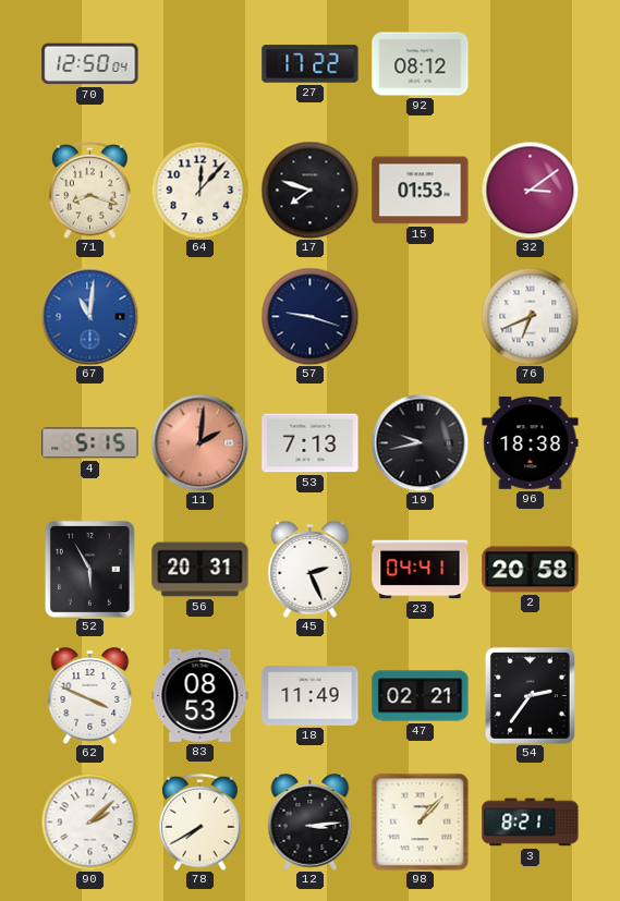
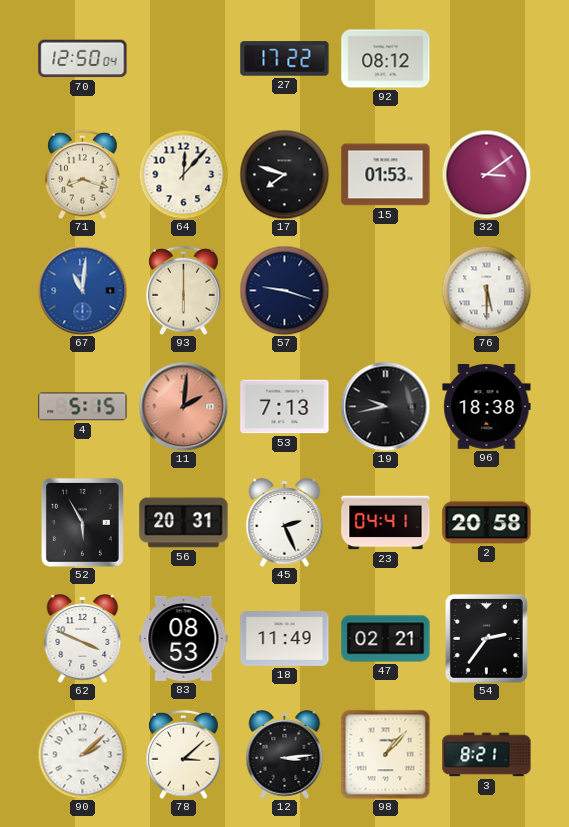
93: none -> 6:00 (184, 290)
76: 6:41 -> 5:30 (486, 290)
78: 7:40 -> 3:08 (184, 754)
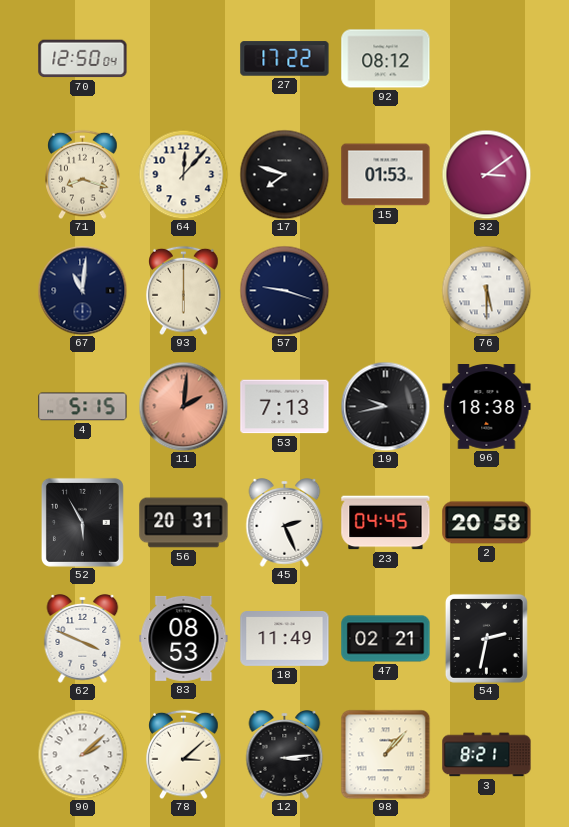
67 dial: blue -> navy (82, 290)
23: 04:41 -> 04:45 (386, 523)
54: 2:36 -> 2:32 (486, 638)
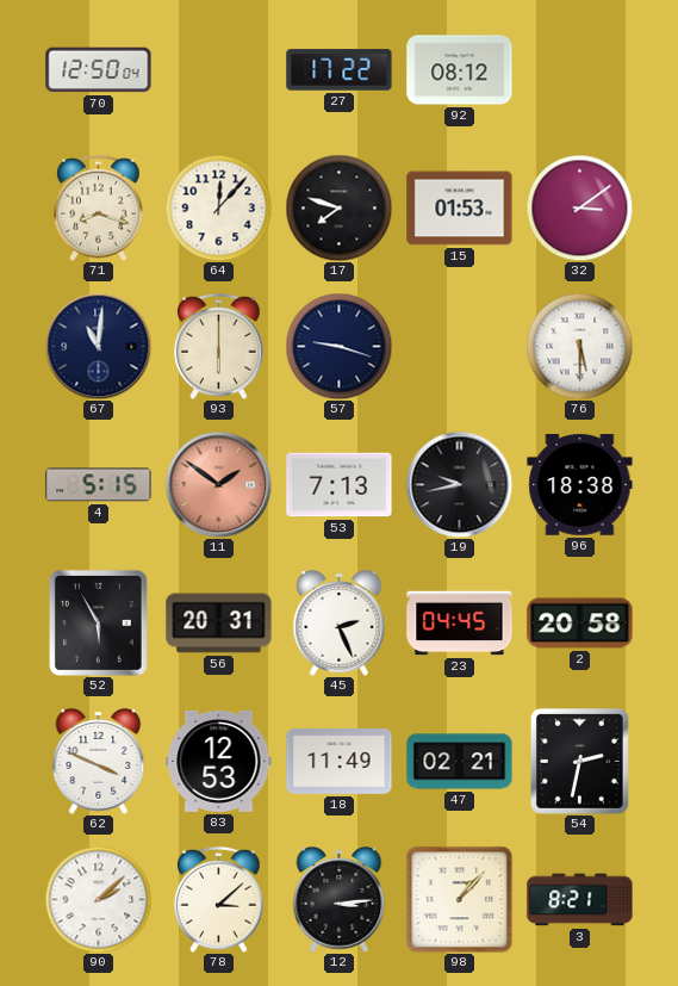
11: 2:01 -> 1:51 (218, 484)
83: 08:53 -> 12:53 (219, 761)
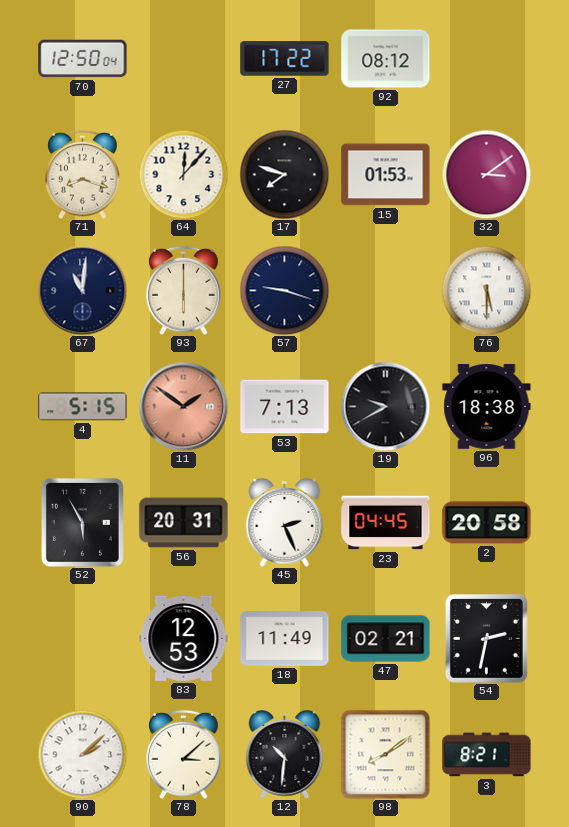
19: 9:43 -> 9:40 (385, 406)
62: 3:49 -> none (99, 762)
12: 3:14 -> 10:31 (285, 755)
98: 1:07 -> 8:09 (385, 754)
